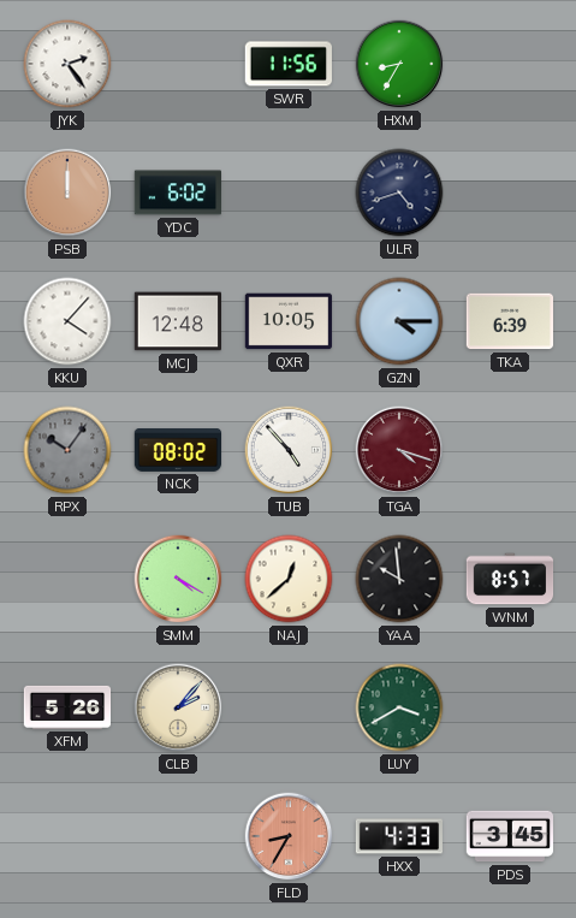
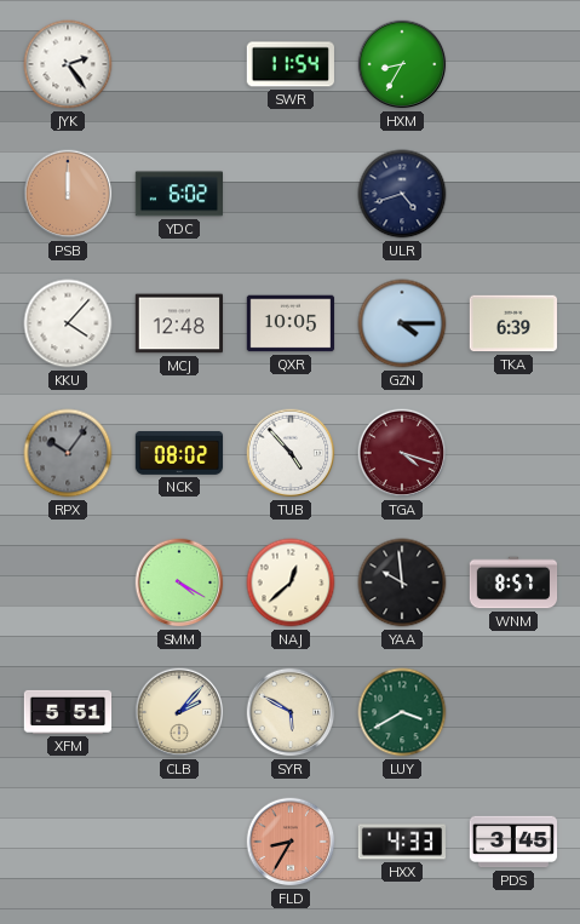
SWR: 11:56 -> 11:54 (291, 64)
XFM: 5:26 -> 5:51 (68, 712)
SYR: none -> 5:50 (291, 712)
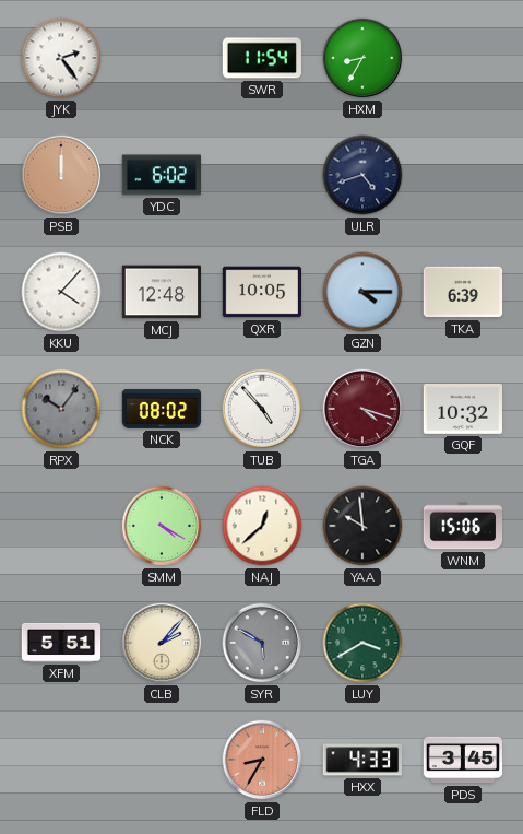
GQF: none -> 10:32 (462, 409)
WNM: 8:57 -> 15:06 (463, 526)
SYR dial: cream -> grey (262, 643)
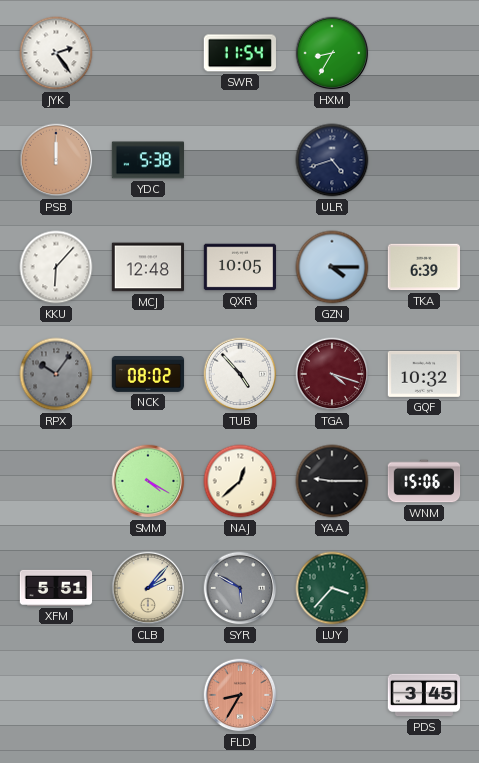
YDC: 6:02 -> 5:38 (148, 160)
KKU: 4:07 -> 6:07 (56, 267)
YAA: 9:59 -> 9:15 (332, 481)
LUY: 3:40 -> 3:37 (332, 588)
HXX: 4:33 -> none (362, 760)
